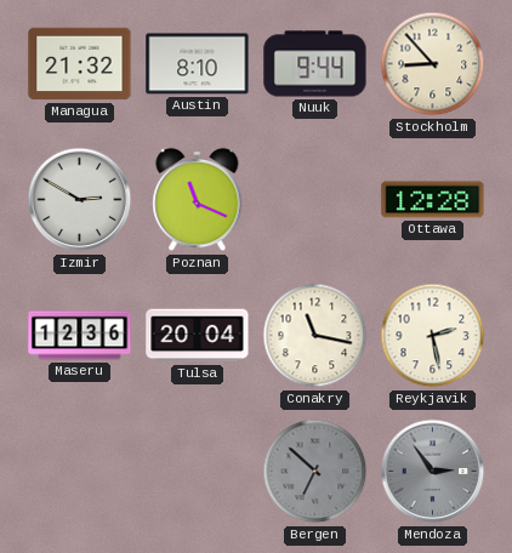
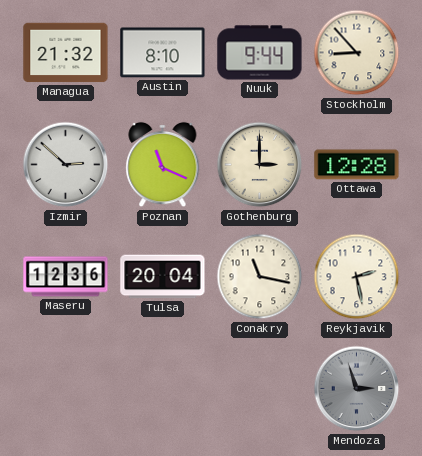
Izmir: 2:50 -> 2:52 (66, 165)
Gothenburg: none -> 3:00 (260, 165)
Bergen: 6:52 -> none (315, 472)
Mendoza: 2:54 -> 2:57 (357, 389)
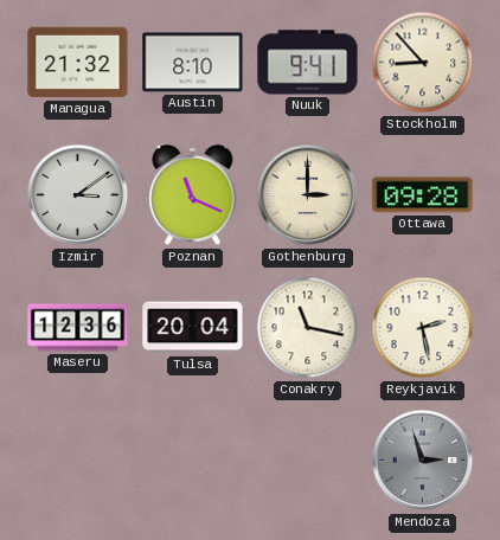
Nuuk: 9:44 -> 9:41 (308, 63)
Izmir: 2:52 -> 3:09 (78, 195)
Ottawa: 12:28 -> 09:28 (423, 195)
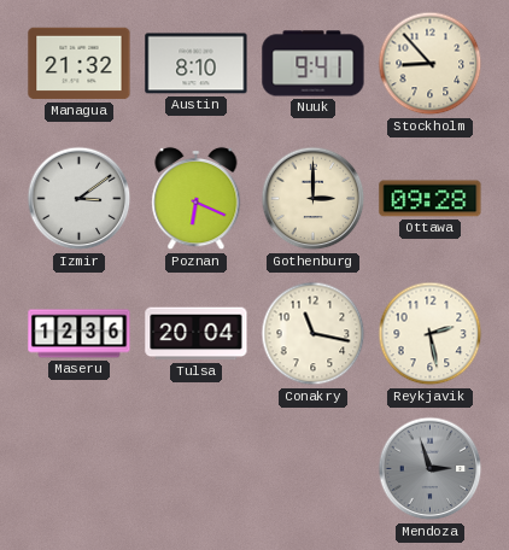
Poznan: 11:19 -> 6:19 (197, 199)
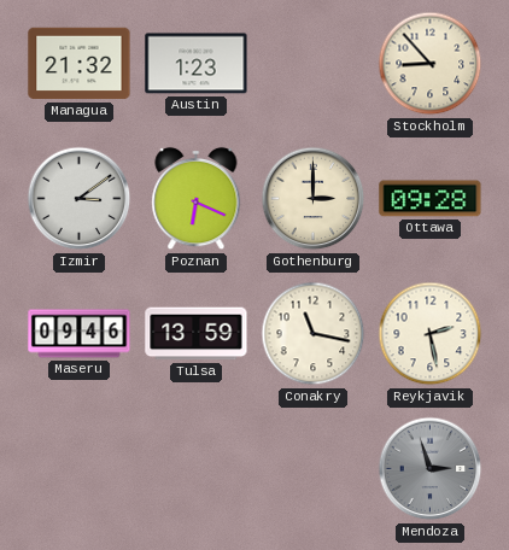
Austin: 8:10 -> 1:23 (197, 64)
Nuuk: 9:41 -> none (314, 64)
Maseru: 12:36 -> 09:46 (80, 334)
Tulsa: 20:04 -> 13:59 (197, 334)
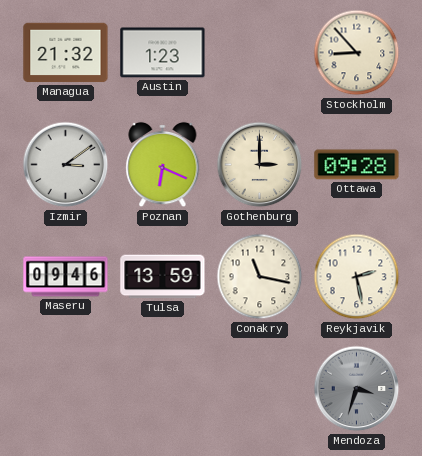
Mendoza: 2:57 -> 3:33 (357, 389)
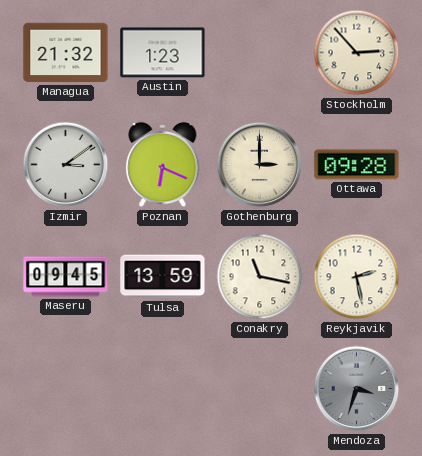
Stockholm: 8:53 -> 2:53 (357, 53)
Maseru: 09:46 -> 09:45 (66, 277)
